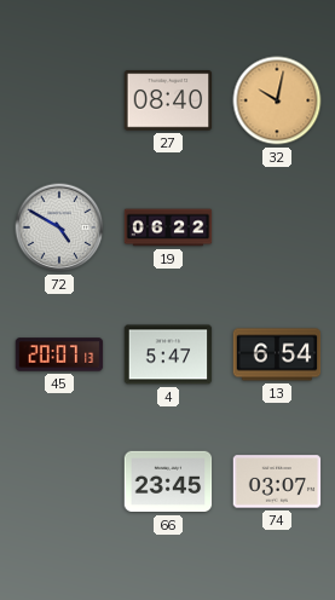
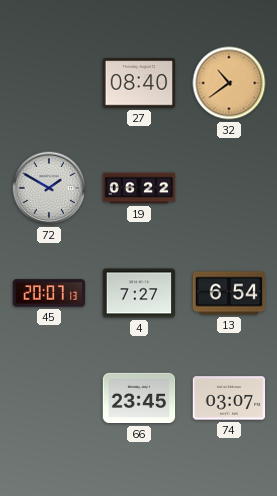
32: 10:02 -> 10:39 (229, 83)
72: 4:50 -> 1:50 (49, 188)
4: 5:47 -> 7:27 (139, 293)
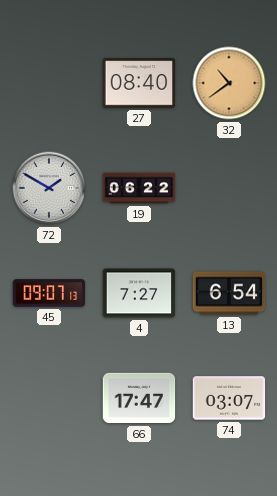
45: 20:07 -> 09:07 (49, 293)
66: 23:45 -> 17:47 (139, 398)
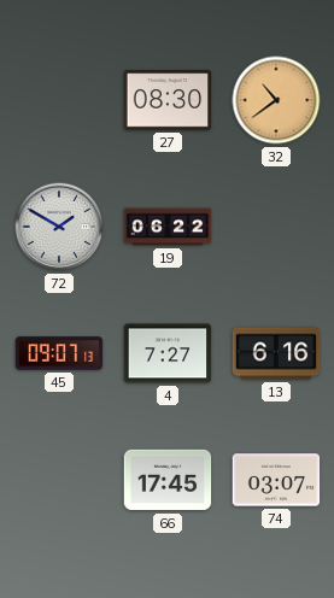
27: 08:40 -> 08:30 (168, 100)
13: 6:54 -> 6:16 (276, 353)
66: 17:47 -> 17:45 (168, 480)
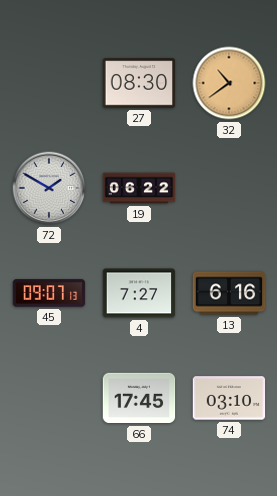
74: 03:07 -> 03:10 (229, 398)
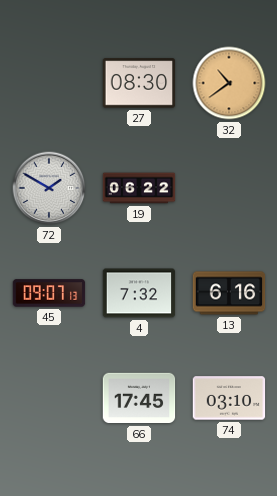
4: 7:27 -> 7:32 (139, 293)
